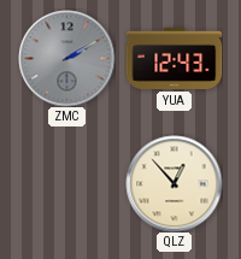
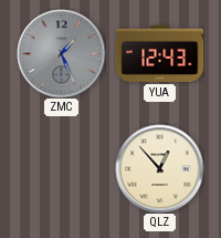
ZMC: 2:10 -> 1:26 (61, 53)
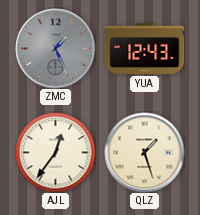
AJL: none -> 12:36 (55, 152)
QLZ: 12:53 -> 1:27 (144, 152)
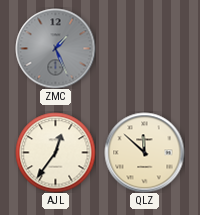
YUA: 12:43 -> none (144, 48)
QLZ: 1:27 -> 11:52 (144, 152)
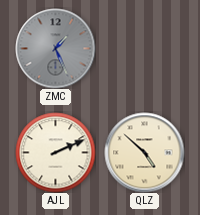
AJL: 12:36 -> 2:11 (55, 152)
QLZ: 11:52 -> 4:52 (144, 152)
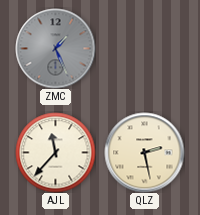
AJL: 2:11 -> 11:37 (55, 152)
QLZ: 4:52 -> 2:28 (144, 152)
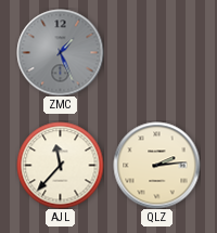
QLZ: 2:28 -> 2:14 (156, 165)
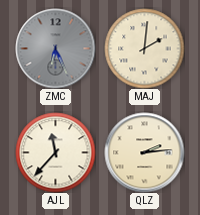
ZMC: 1:26 -> 6:26 (55, 48)
MAJ: none -> 2:01 (144, 48)
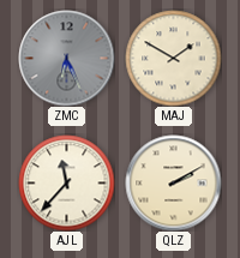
MAJ: 2:01 -> 1:50 (173, 58)
QLZ: 2:14 -> 2:10 (173, 182)
